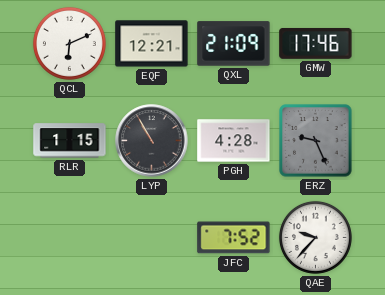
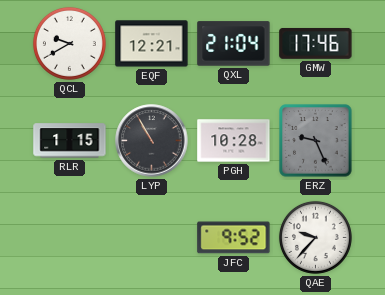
QCL: 6:11 -> 9:40 (69, 43)
QXL: 21:09 -> 21:04 (234, 44)
PGH: 4:28 -> 10:28 (234, 141)
JFC: 7:52 -> 9:52 (234, 238)
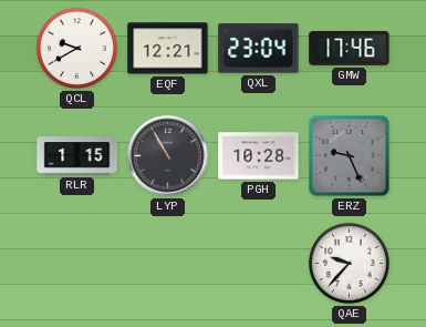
QXL: 21:04 -> 23:04 (259, 49)
JFC: 9:52 -> none (234, 238)
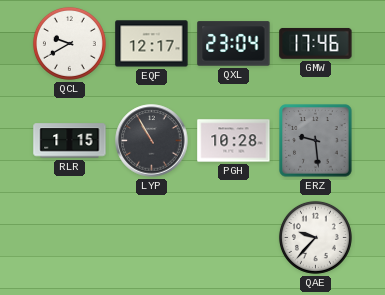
EQF: 12:21 -> 12:17 (152, 44)
ERZ: 9:26 -> 9:29 (316, 141)
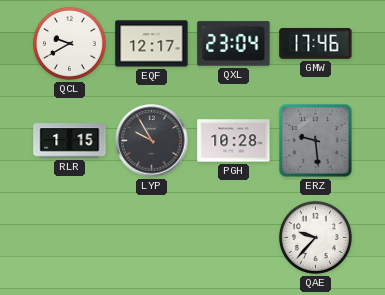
LYP: 10:55 -> 9:55 (152, 141)
